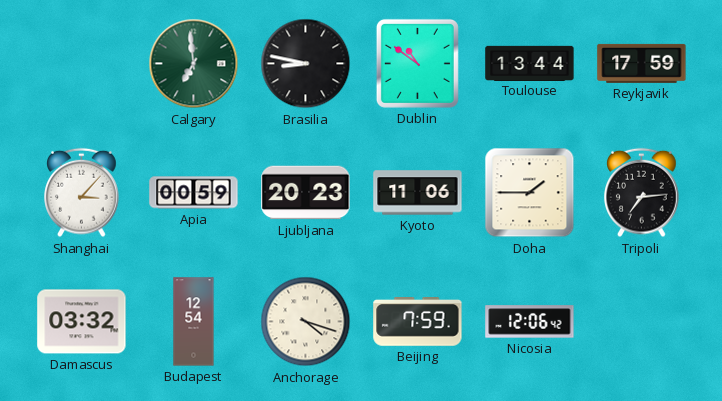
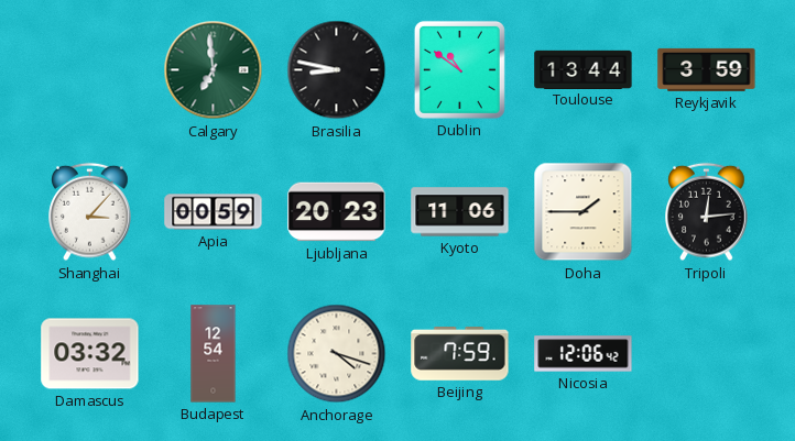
Reykjavik: 17:59 -> 3:59 (707, 69)
Tripoli: 7:14 -> 12:14 (707, 212)
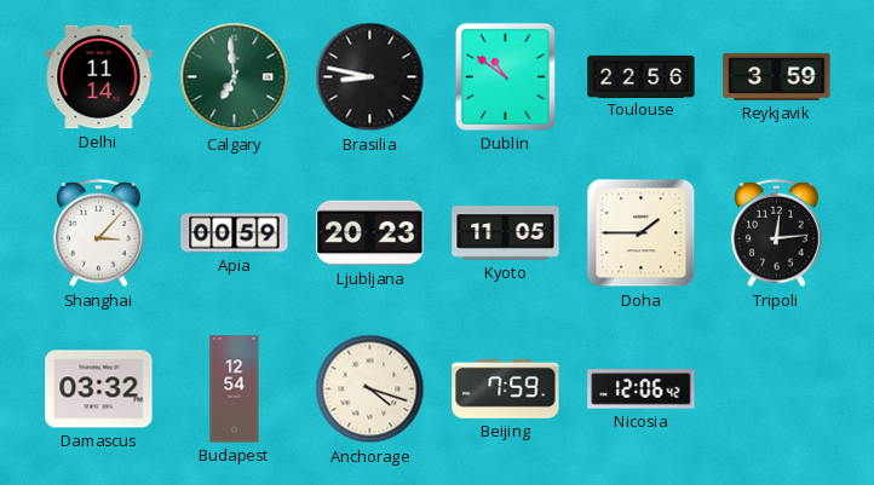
Delhi: none -> 11:14 (99, 77)
Toulouse: 13:44 -> 22:56 (642, 76)
Kyoto: 11:06 -> 11:05 (506, 233)
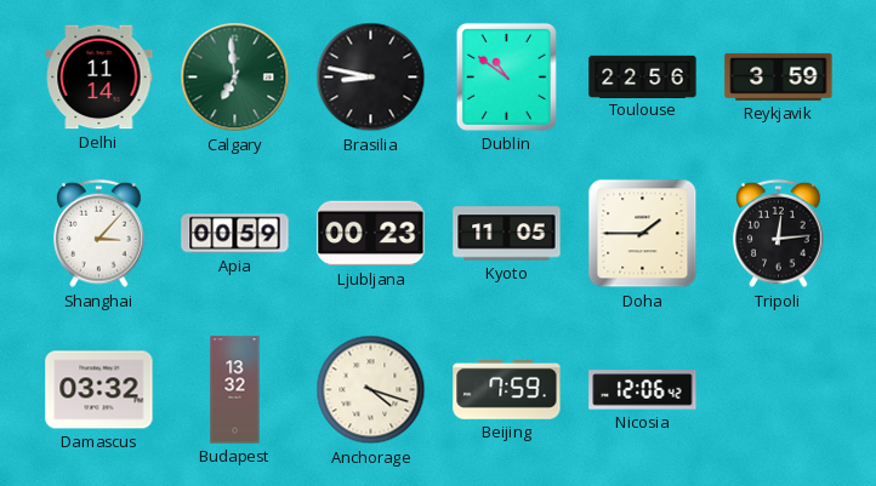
Ljubljana: 20:23 -> 00:23 (371, 234)
Budapest: 12:54 -> 13:32 (235, 390)
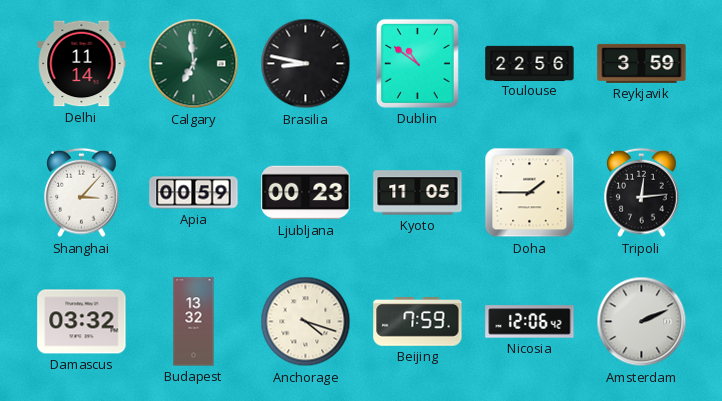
Amsterdam: none -> 2:11 (642, 322)
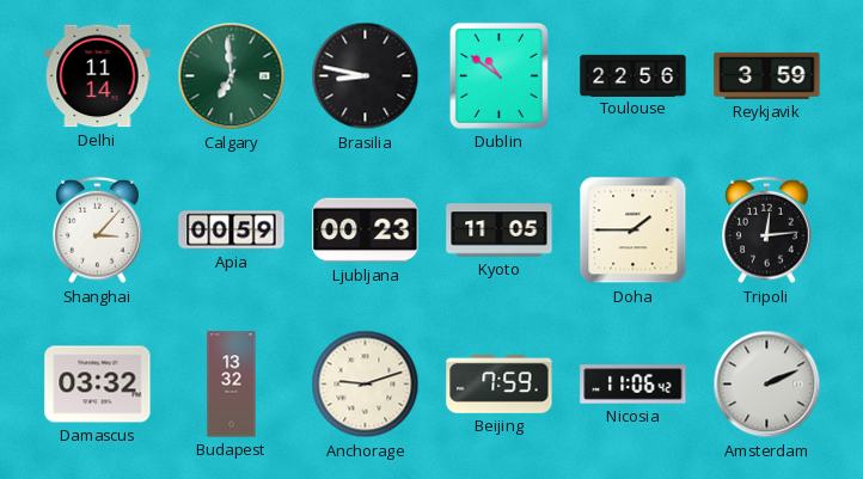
Anchorage: 4:18 -> 9:12 (366, 385)
Nicosia: 12:06 -> 11:06 (634, 385)
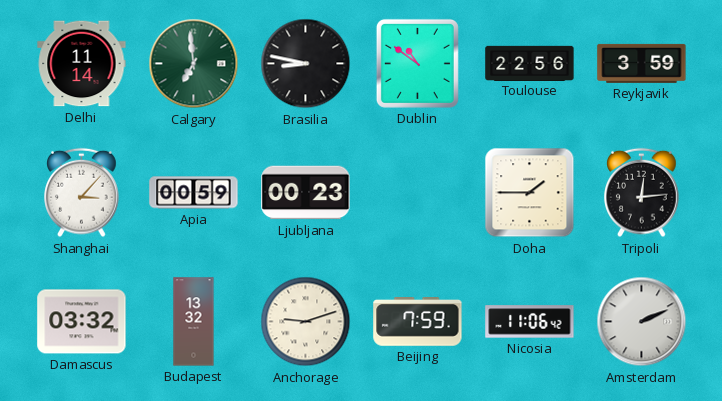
Kyoto: 11:05 -> none (500, 231)
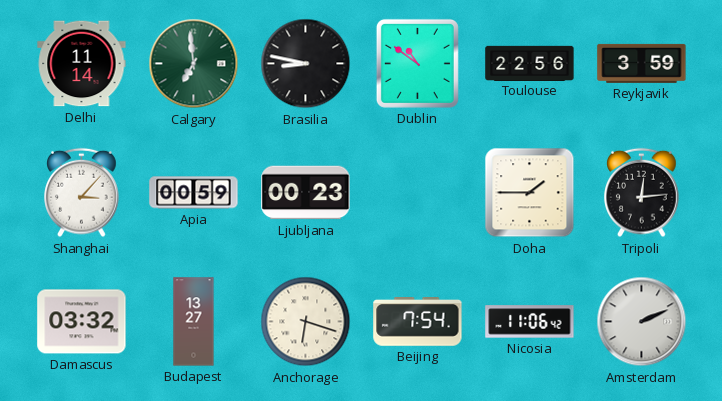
Budapest: 13:32 -> 13:27 (194, 322)
Anchorage: 9:12 -> 6:18 (306, 322)
Beijing: 7:59 -> 7:54 (418, 322)
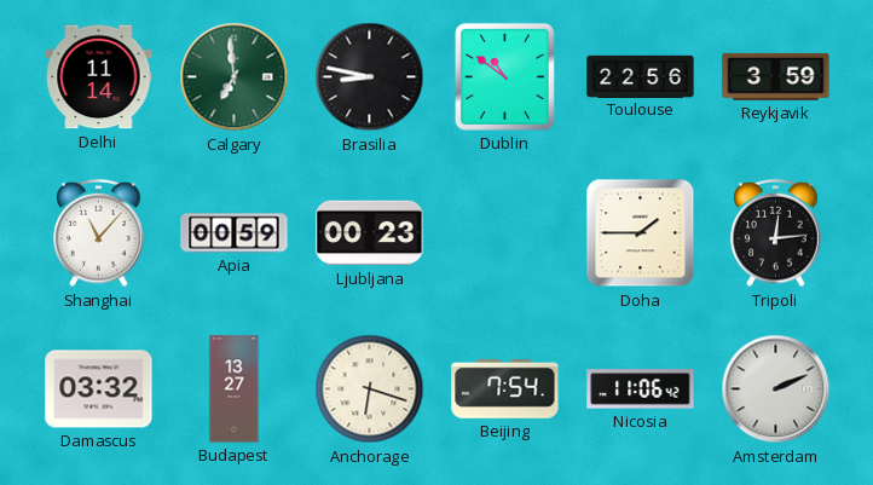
Shanghai: 3:07 -> 11:07 (99, 233)
